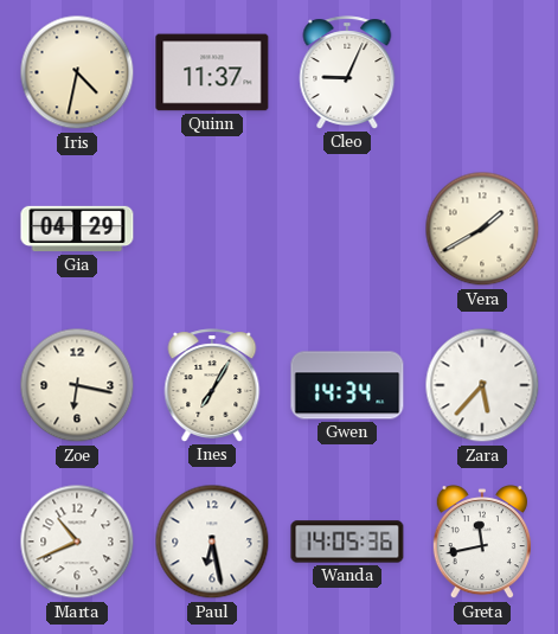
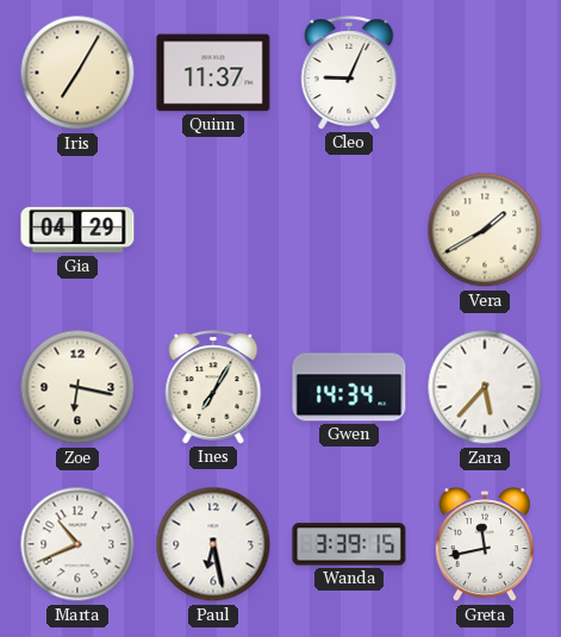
Iris: 4:32 -> 7:05 (77, 73)
Wanda: 14:05 -> 3:39 (349, 544)
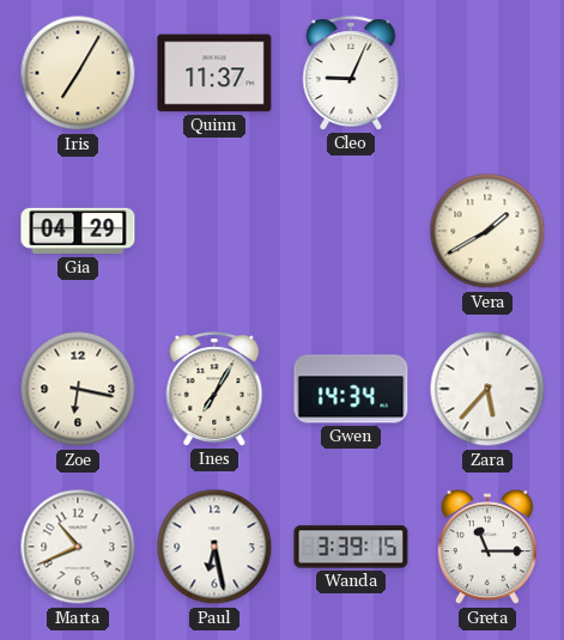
Greta: 11:43 -> 11:15 (487, 548)
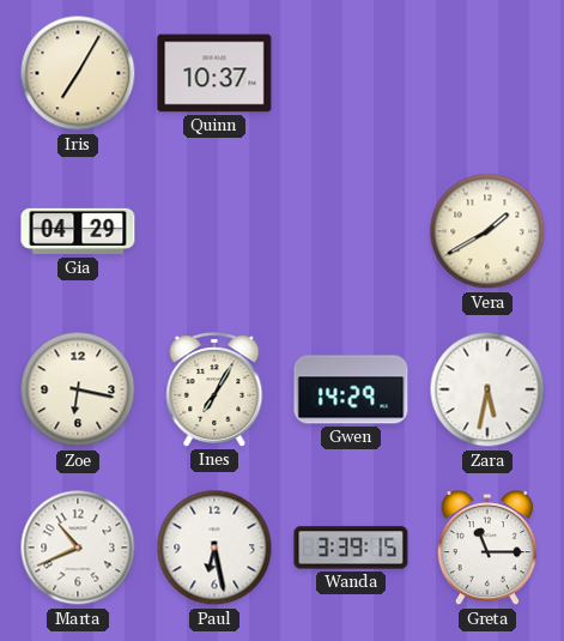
Quinn: 11:37 -> 10:37 (214, 73)
Cleo: 9:04 -> none (351, 73)
Gwen: 14:34 -> 14:29 (351, 389)
Zara: 5:37 -> 5:32 (487, 389)
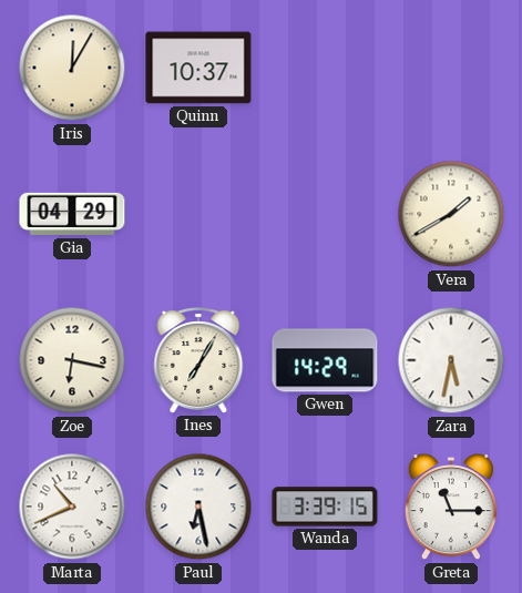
Iris: 7:05 -> 12:05 (72, 68)
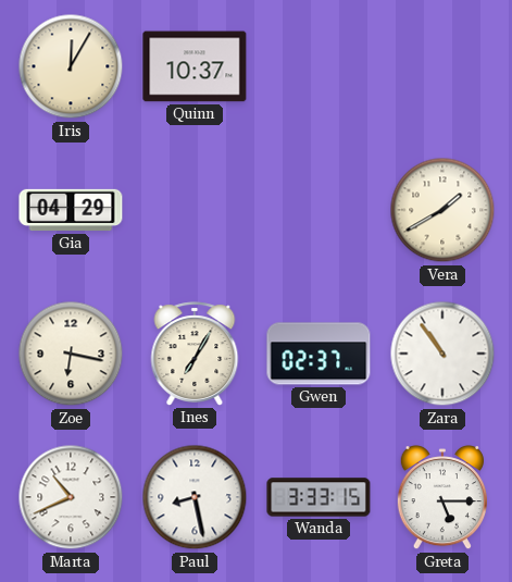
Gwen: 14:29 -> 02:37 (319, 354)
Zara: 5:32 -> 10:54 (442, 354)
Paul: 6:28 -> 8:28 (195, 497)
Wanda: 3:39 -> 3:33 (319, 497)
Greta: 11:15 -> 5:15 (442, 498)
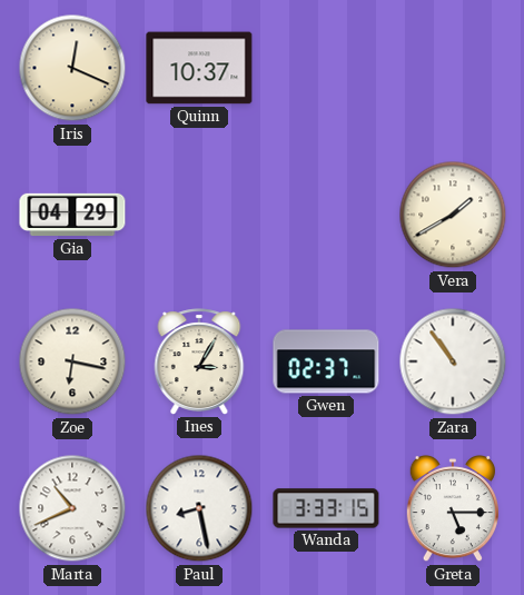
Iris: 12:05 -> 12:19 (72, 68)
Ines: 7:05 -> 3:05 (199, 361)
